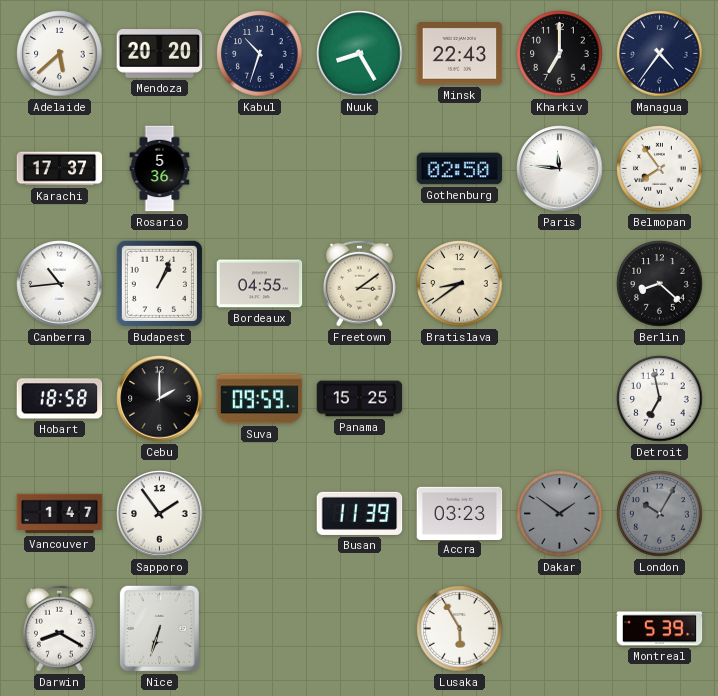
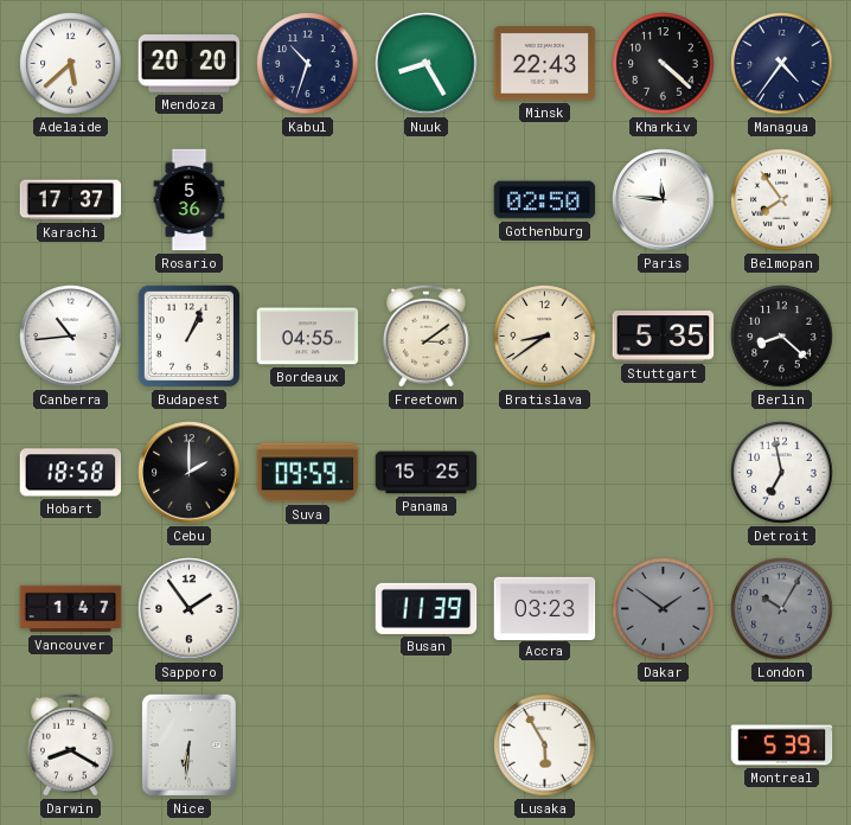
Kharkiv: 7:00 -> 4:22 (664, 64)
Stuttgart: none -> 5:35 (664, 337)
Nice: 6:33 -> 6:31 (188, 744)
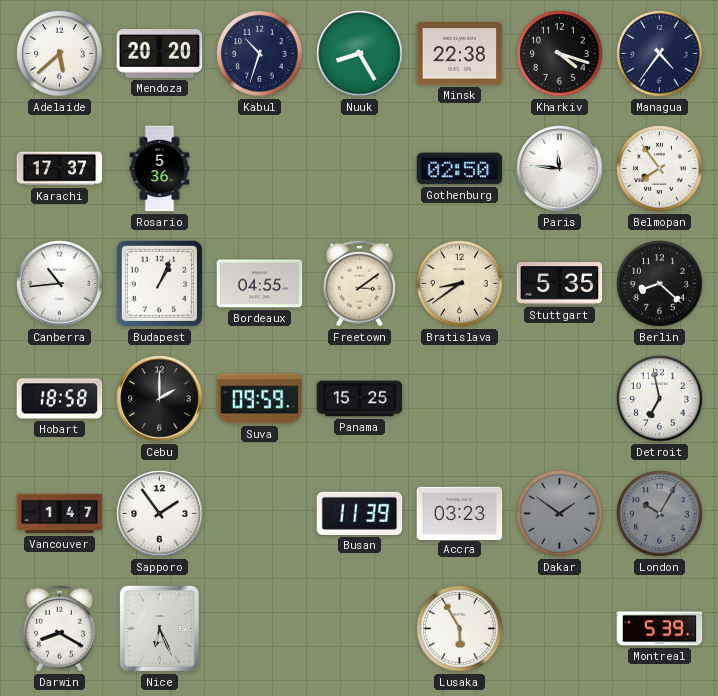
Minsk: 22:43 -> 22:38 (460, 54)
Kharkiv: 4:22 -> 4:18 (560, 54)
Nice: 6:31 -> 6:26 (159, 628)
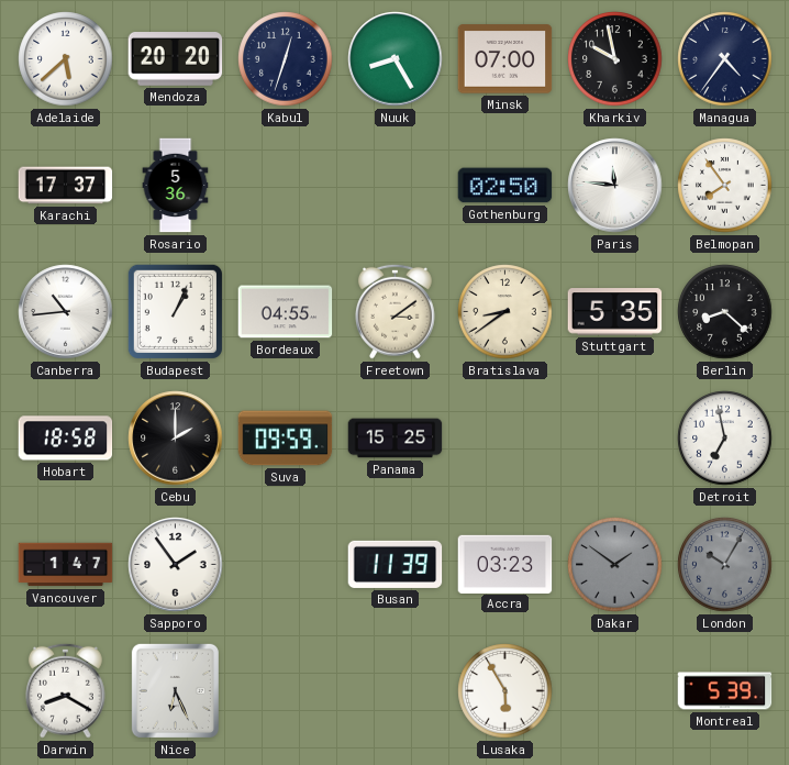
Kabul: 10:33 -> 12:33 (286, 59)
Minsk: 22:38 -> 07:00 (505, 59)
Kharkiv: 4:18 -> 9:58 (615, 59)
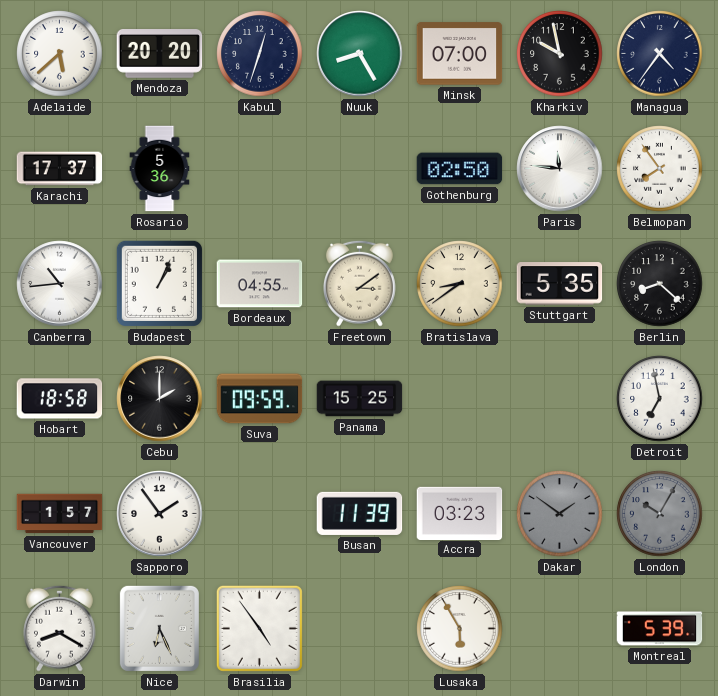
Vancouver: 1:47 -> 1:57 (60, 514)
Brasilia: none -> 4:54 (259, 628)
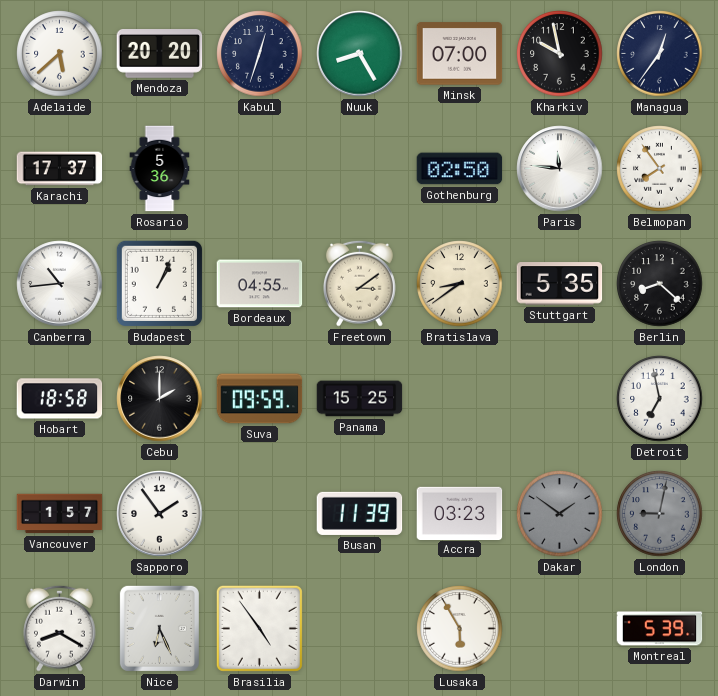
Managua: 4:36 -> 12:36 (660, 54)
London: 10:05 -> 9:02 (660, 514)
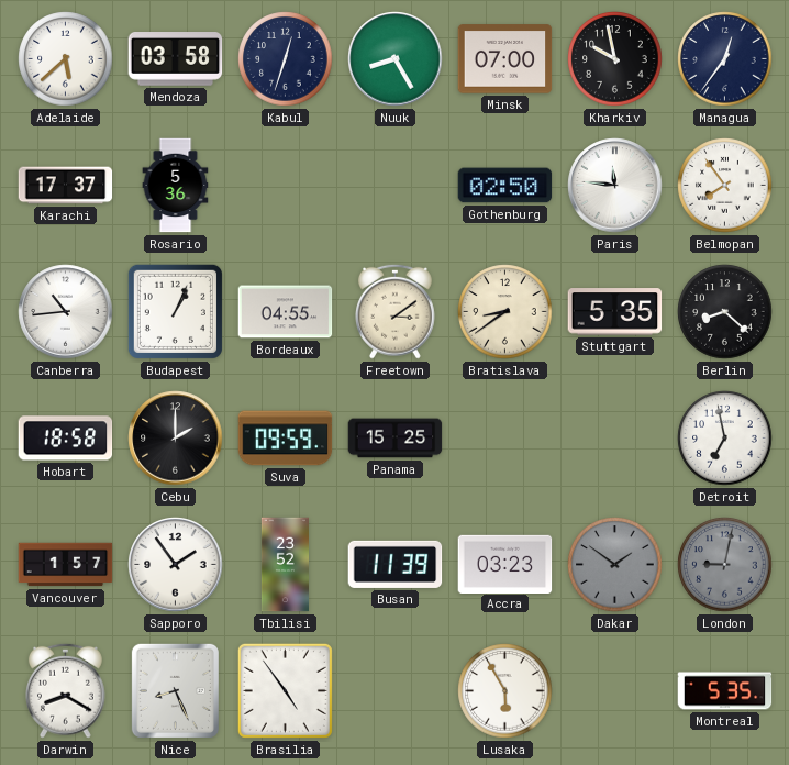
Mendoza: 20:20 -> 03:58 (176, 59)
Tbilisi: none -> 23:52 (285, 565)
Nice: 6:26 -> 8:26 (175, 690)
Montreal: 5:39 -> 5:35 (725, 691)
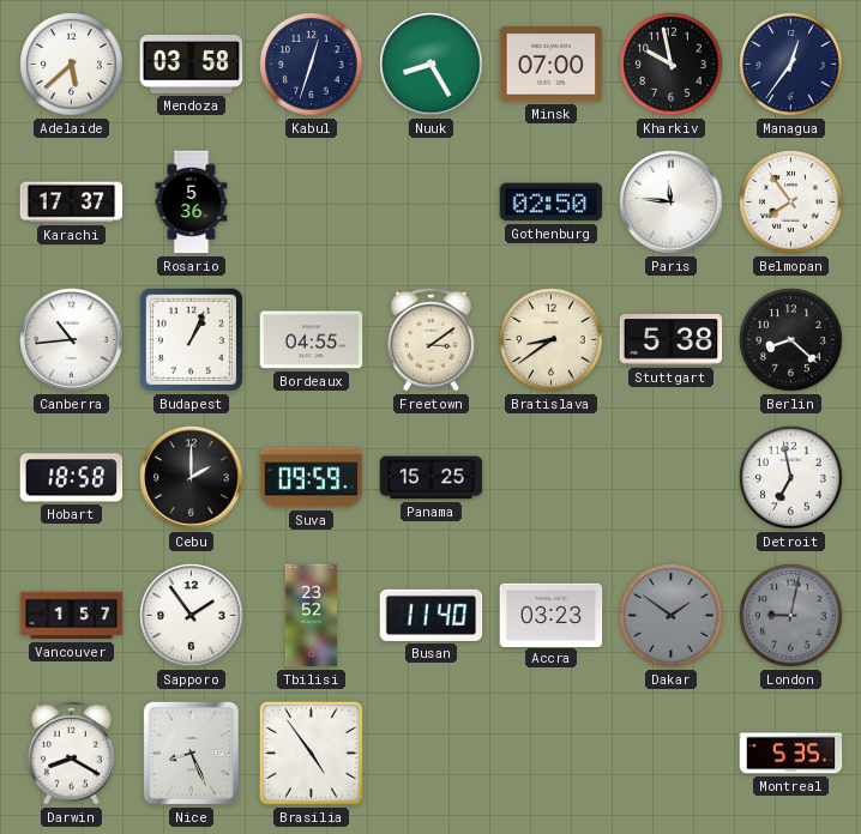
Stuttgart: 5:35 -> 5:38 (672, 340)
Busan: 11:39 -> 11:40 (432, 615)
Lusaka: 5:55 -> none (505, 691)
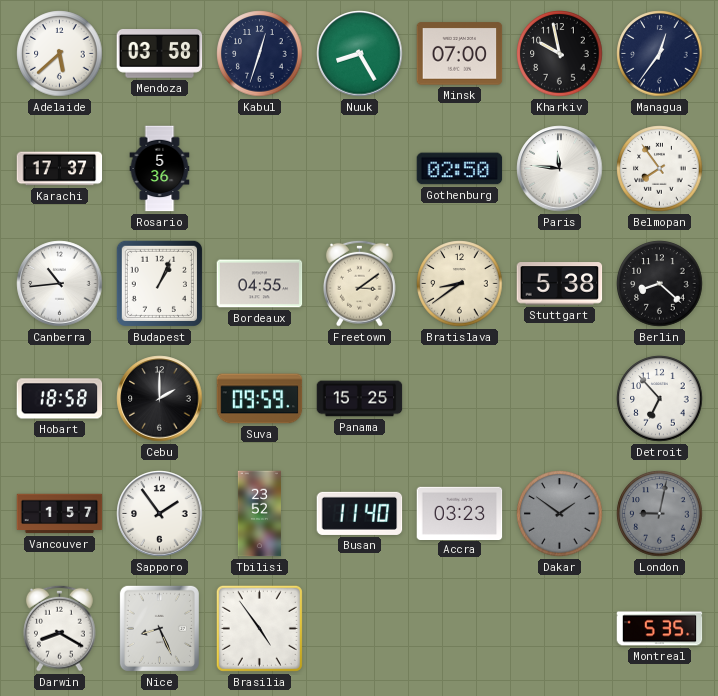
Detroit: 6:58 -> 6:53 (660, 399)
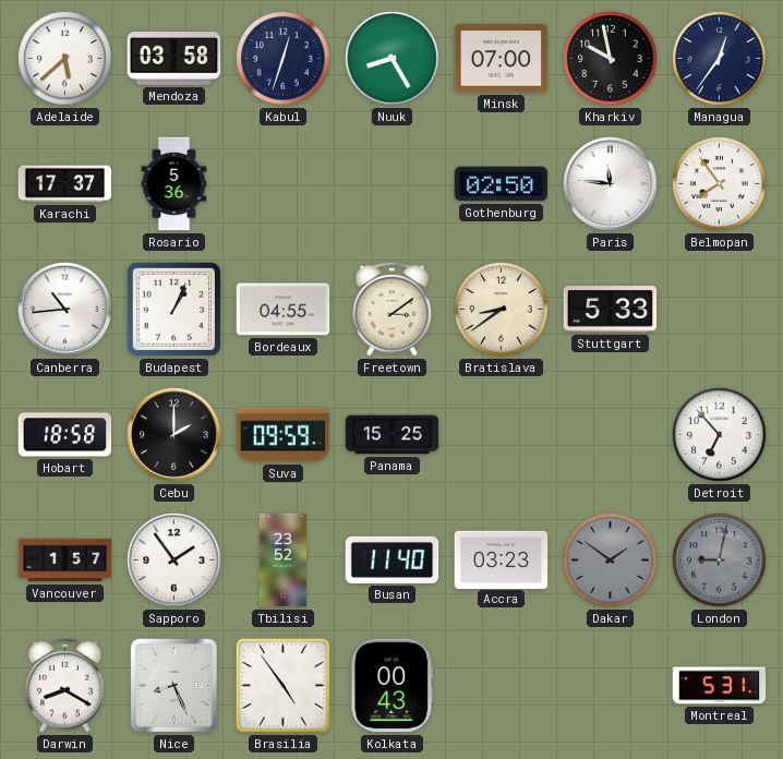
Stuttgart: 5:38 -> 5:33 (611, 310)
Berlin: 8:22 -> none (660, 284)
Kolkata: none -> 00:43 (393, 686)
Montreal: 5:35 -> 5:31 (720, 686)
